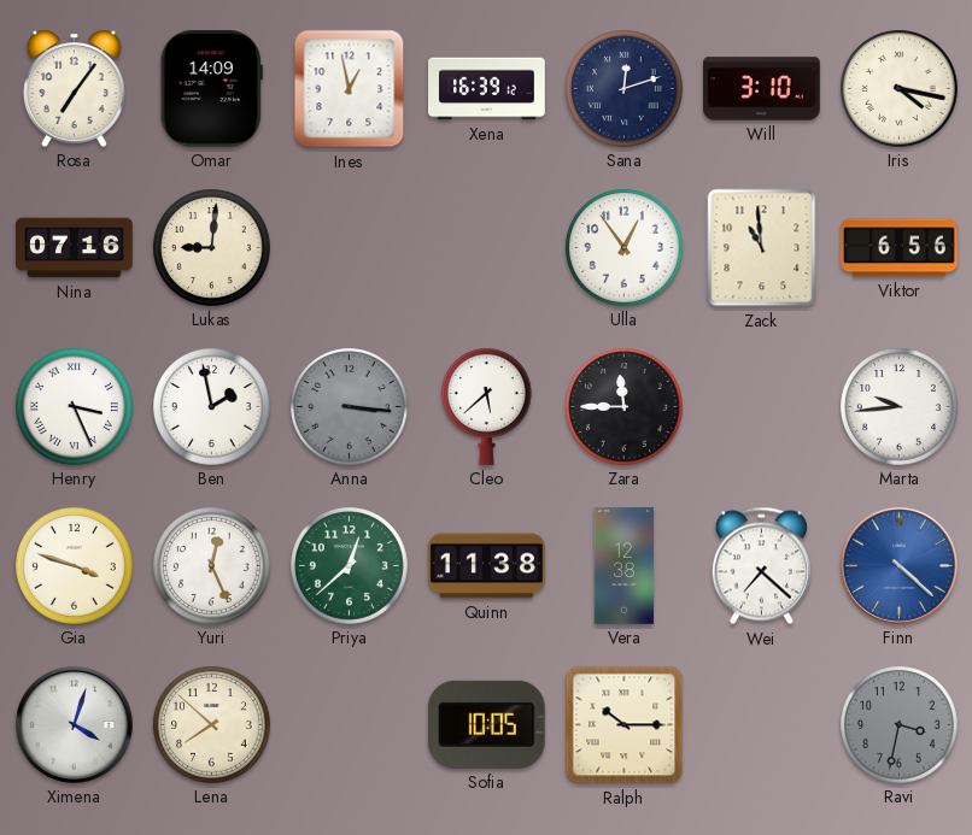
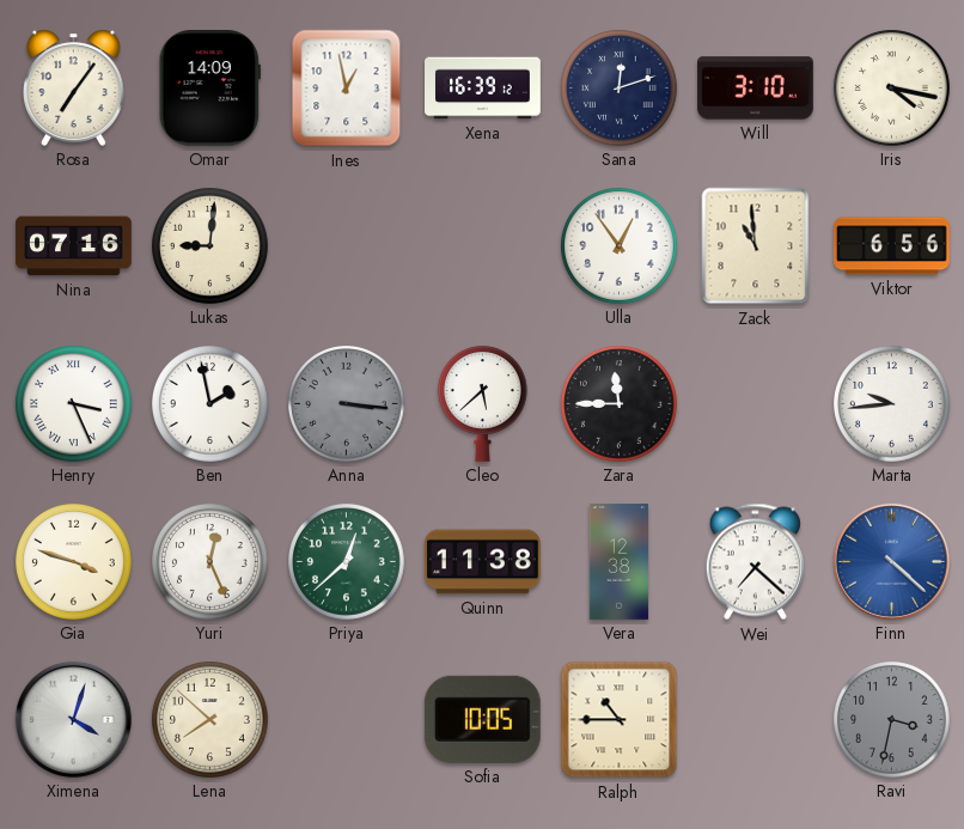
Ralph: 10:15 -> 10:45 (620, 720)
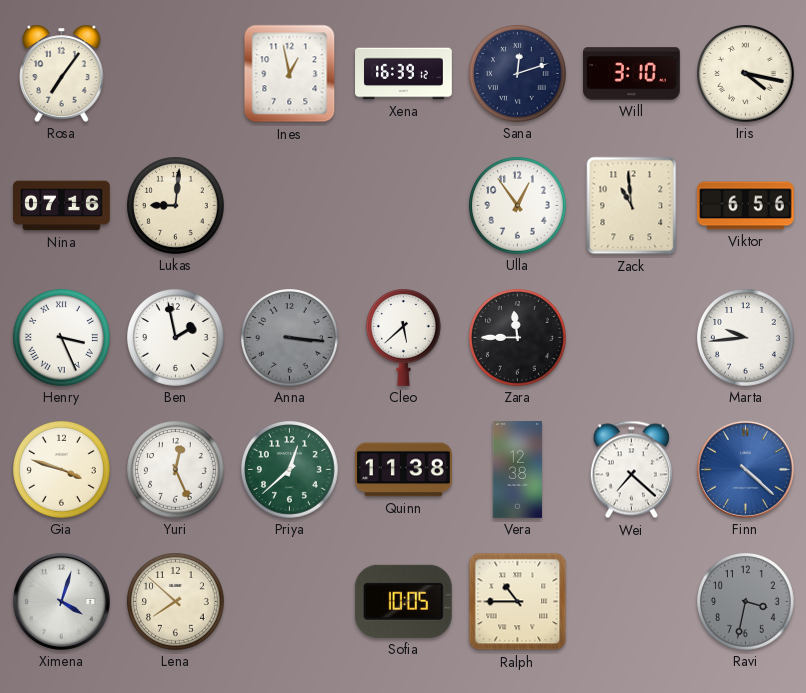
Omar: 14:09 -> none (209, 89)
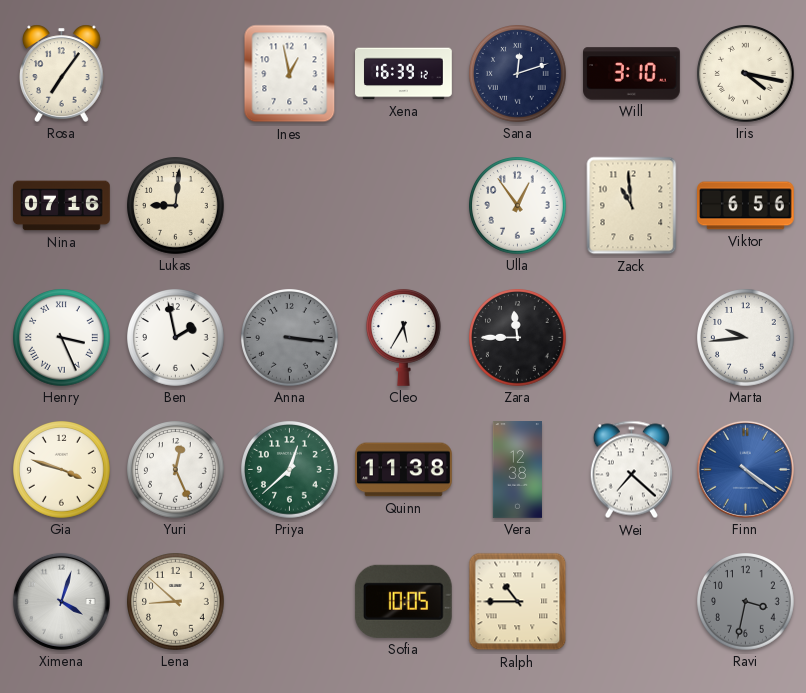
Cleo: 5:38 -> 5:35 (403, 338)
Finn: 4:22 -> 4:21 (745, 469)
Lena: 7:52 -> 8:52 (176, 602)
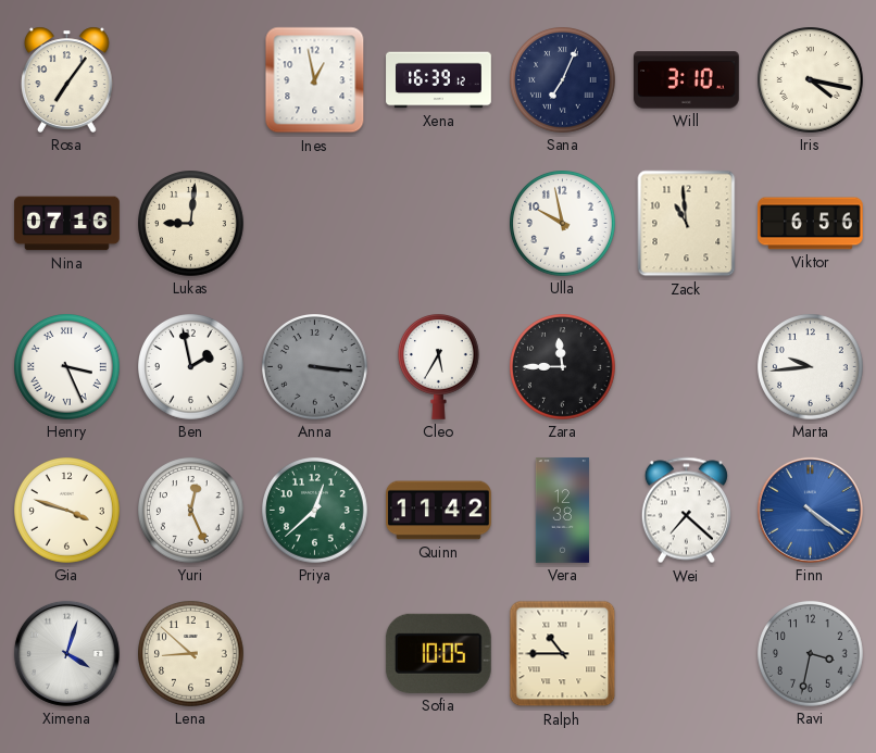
Sana: 12:12 -> 7:04 (563, 80)
Ulla: 12:54 -> 9:58 (563, 224)
Quinn: 11:38 -> 11:42 (439, 511)
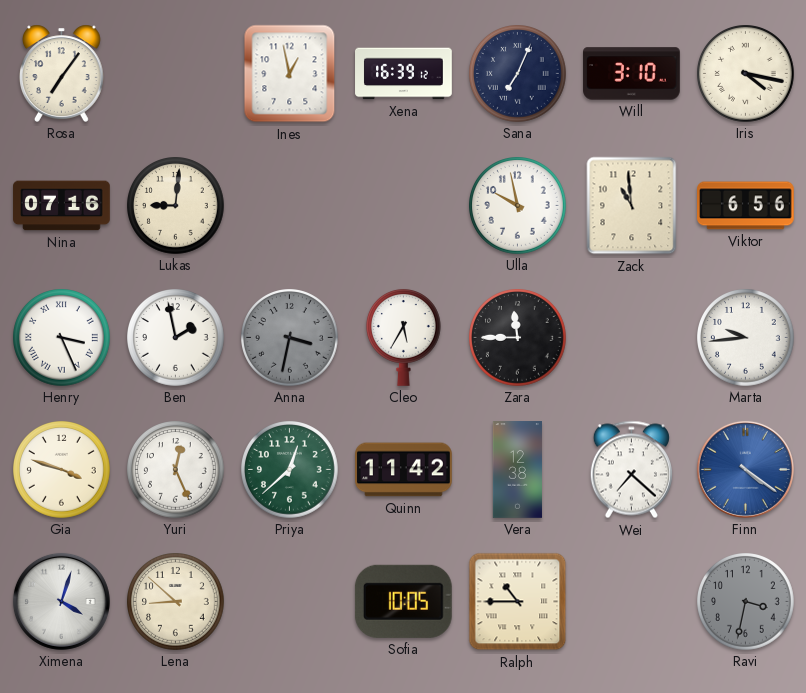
Anna: 3:16 -> 3:32 (290, 338)
